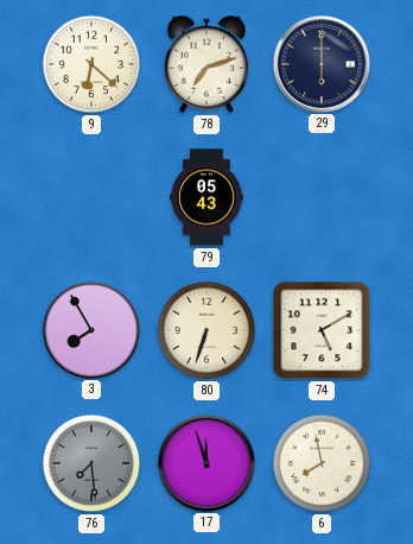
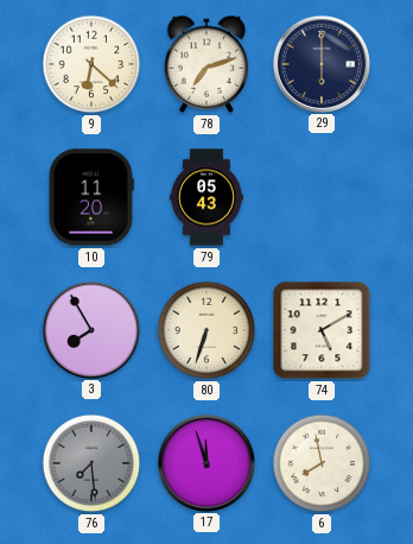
10: none -> 11:20 (91, 197)
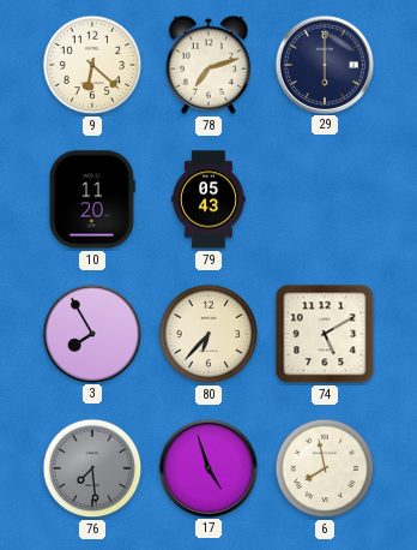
80: 6:33 -> 6:37 (208, 334)
17: 11:57 -> 4:57 (207, 467)
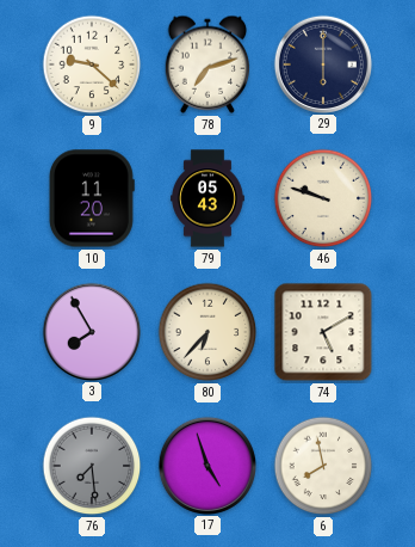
9: 6:22 -> 9:22 (92, 64)
46: none -> 9:48 (323, 198)
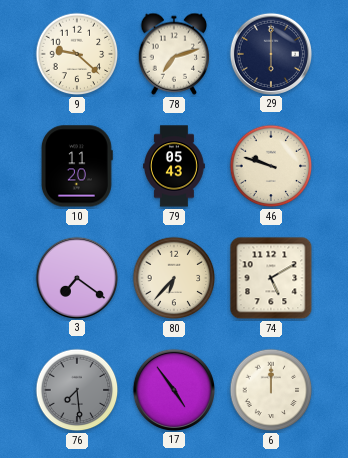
3: 7:55 -> 7:21 (76, 277)
17: 4:57 -> 4:54 (173, 389)
6: 7:58 -> 12:00 (271, 390)
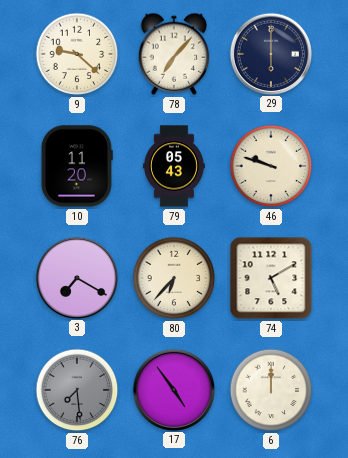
78: 7:12 -> 7:07 (174, 54)
3: 7:21 -> 7:20 (76, 277)
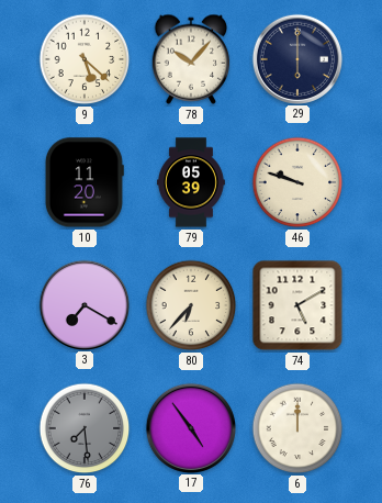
9: 9:22 -> 5:22 (85, 59)
78: 7:07 -> 10:07 (191, 59)
79: 05:43 -> 05:39 (191, 182)
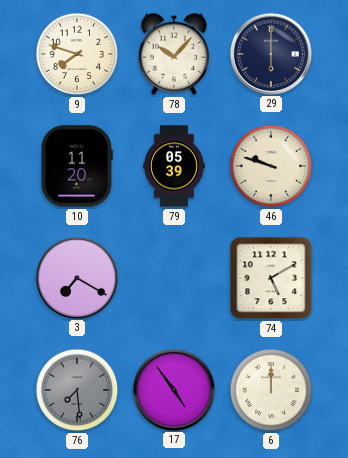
9: 5:22 -> 7:48 (77, 54)
80: 6:37 -> none (191, 305)
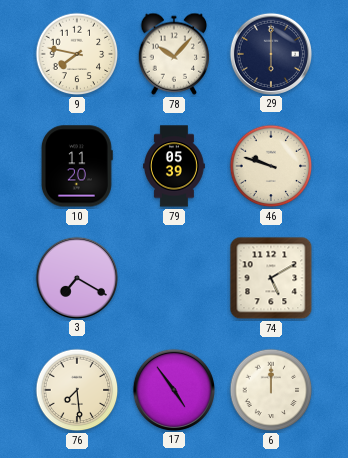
9: 7:48 -> 7:47 (77, 54)
76 dial: grey -> cream (77, 390)
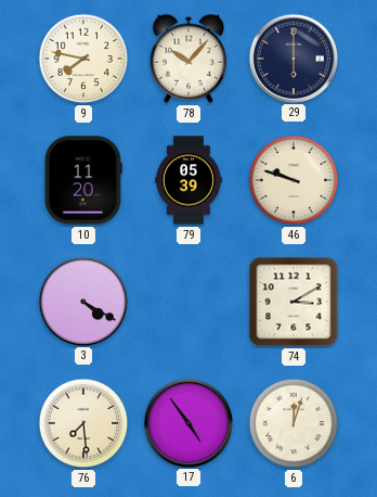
3: 7:20 -> 4:20 (82, 301)
74: 5:10 -> 3:10 (294, 302)
6: 12:00 -> 12:03 (294, 423)
